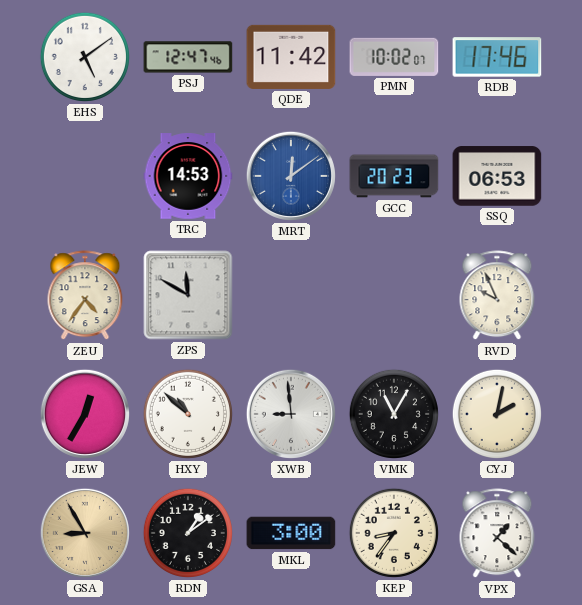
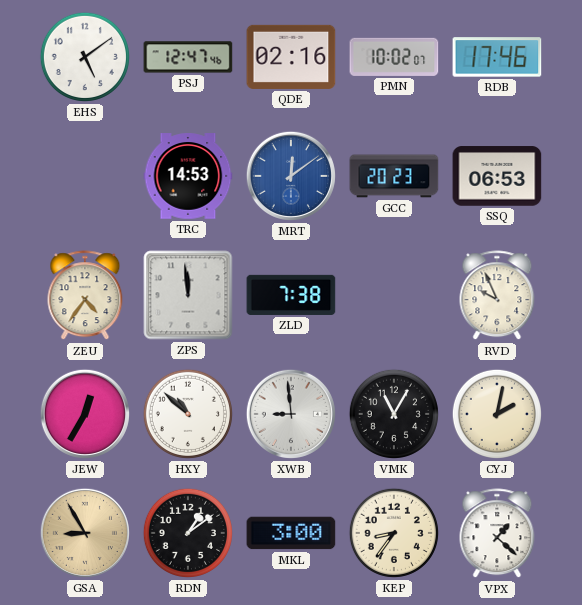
QDE: 11:42 -> 02:16 (291, 57)
ZPS: 11:50 -> 11:59 (188, 295)
ZLD: none -> 7:38 (291, 295)
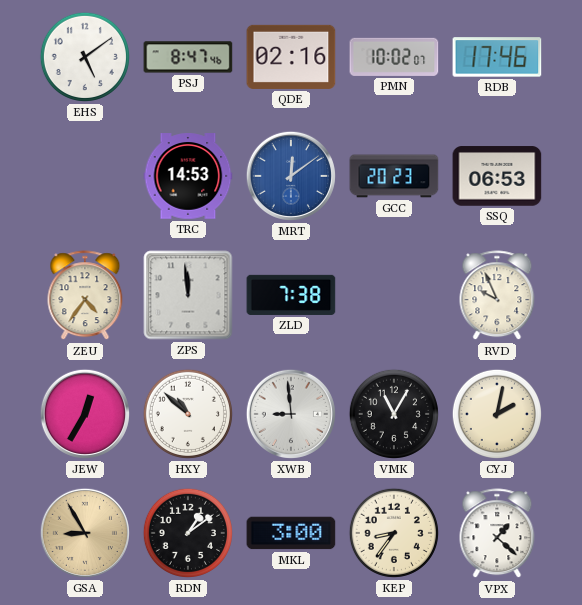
PSJ: 12:47 -> 8:47 (188, 57)
